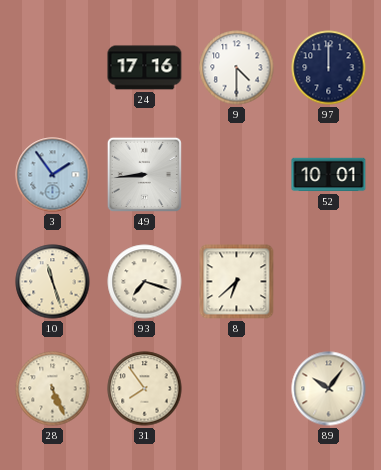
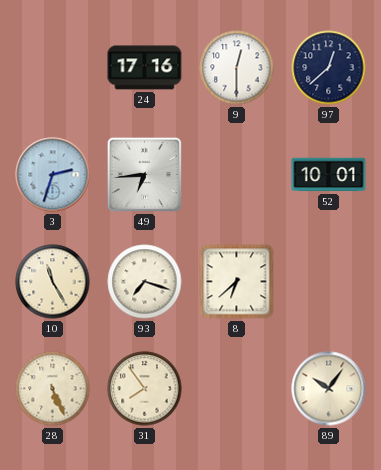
9: 4:30 -> 12:30 (237, 68)
97: 12:00 -> 12:38 (329, 68)
3: 1:54 -> 2:33 (53, 175)
49: 8:44 -> 6:44 (144, 174)
10: 11:27 -> 11:25 (53, 282)
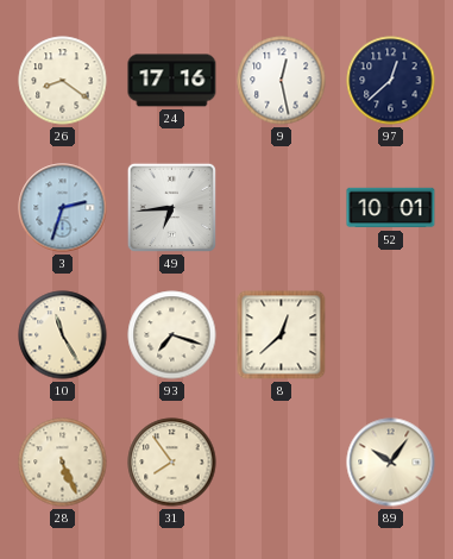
26: none -> 8:21 (63, 81)
9: 12:30 -> 12:28 (282, 81)
8: 6:38 -> 12:38 (282, 335)
